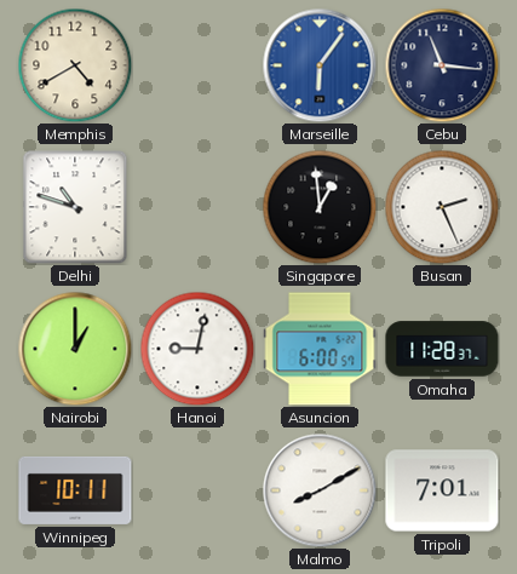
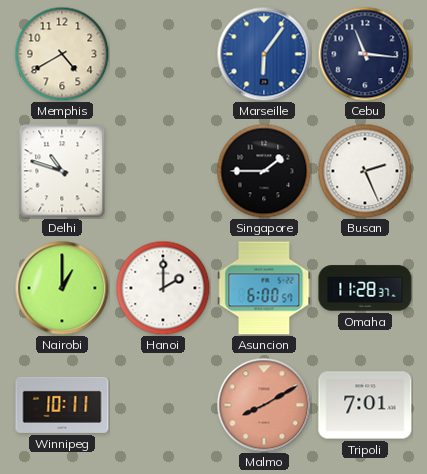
Singapore: 12:59 -> 1:45 (264, 171)
Hanoi: 9:02 -> 2:00 (163, 288)
Malmo dial: white -> salmon (264, 405)
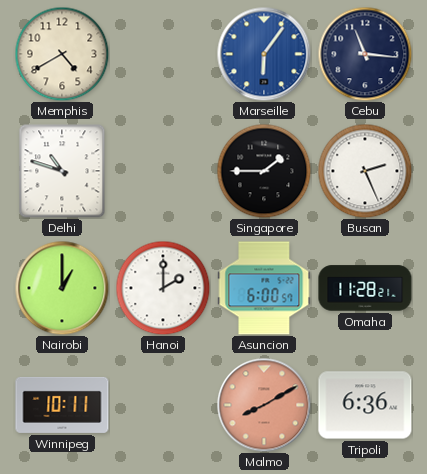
Omaha: 11:28:37 -> 11:28:21 (365, 288)
Tripoli: 7:01 -> 6:36 (365, 405)
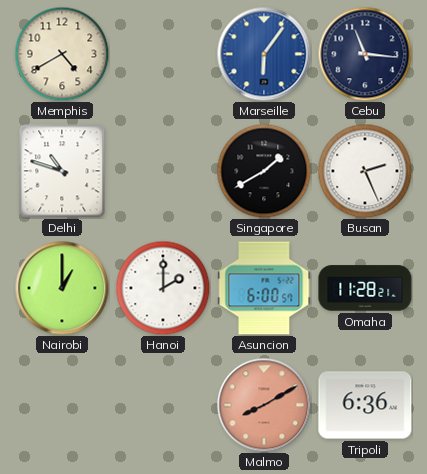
Singapore: 1:45 -> 1:40 (264, 171)
Winnipeg: 10:11 -> none (62, 405)
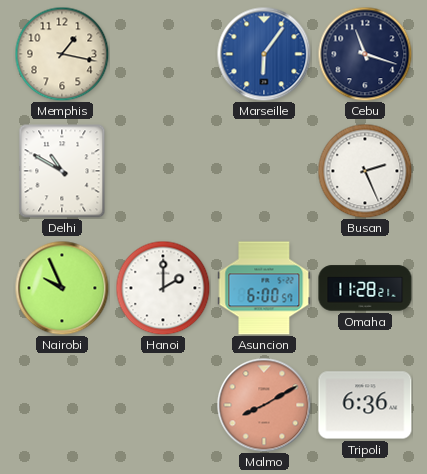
Memphis: 4:40 -> 1:17 (62, 54)
Cebu: 11:16 -> 11:18 (365, 54)
Delhi: 10:48 -> 10:50 (62, 171)
Singapore: 1:40 -> none (264, 171)
Nairobi: 1:00 -> 9:56 (62, 288)
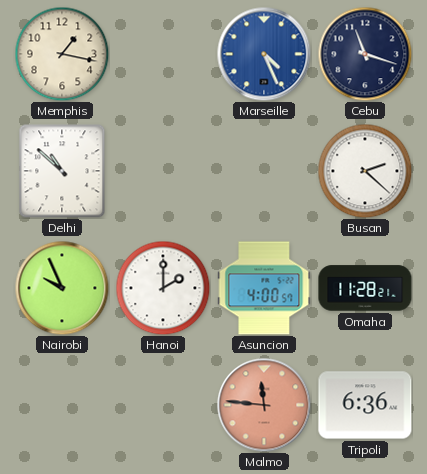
Marseille: 6:06 -> 4:26 (264, 54)
Delhi: 10:50 -> 10:52 (62, 171)
Busan: 2:26 -> 2:22 (365, 171)
Asuncion: 6:00 -> 4:00 (264, 288)
Malmo: 8:10 -> 11:46 (264, 405)
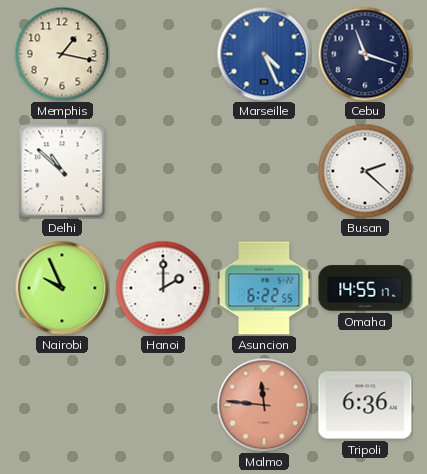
Asuncion: 4:00 -> 6:22 (264, 288)
Omaha: 11:28 -> 14:55 (365, 288)
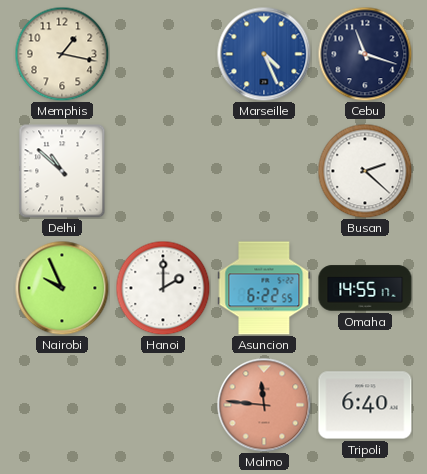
Tripoli: 6:36 -> 6:40 (365, 405)
